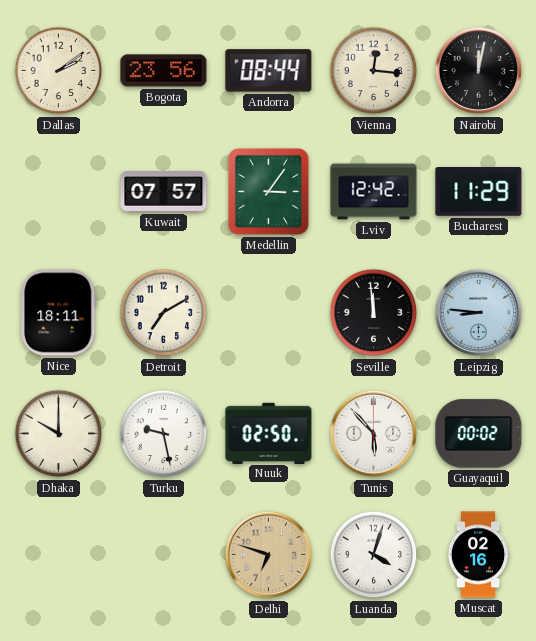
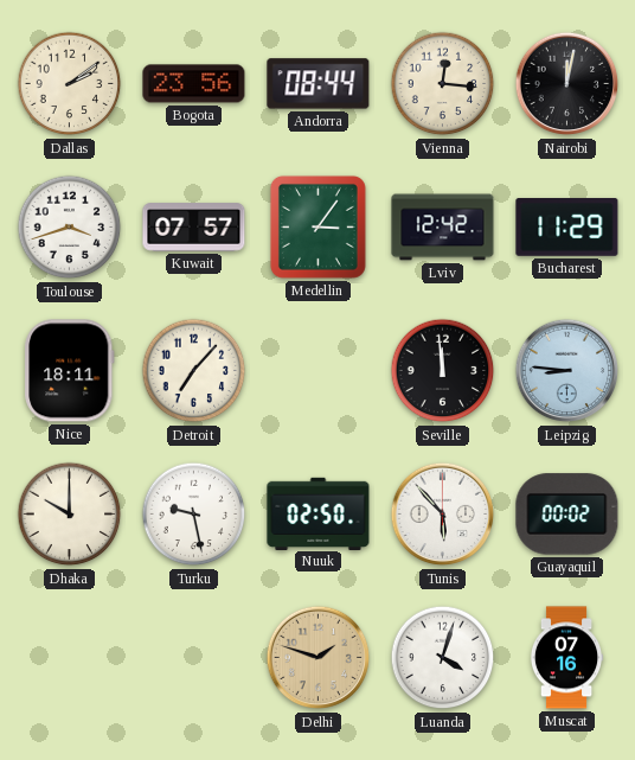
Toulouse: none -> 3:42 (70, 228)
Detroit: 7:10 -> 7:07 (194, 371)
Delhi: 6:48 -> 1:48 (319, 658)
Muscat: 02:16 -> 07:16 (566, 658)
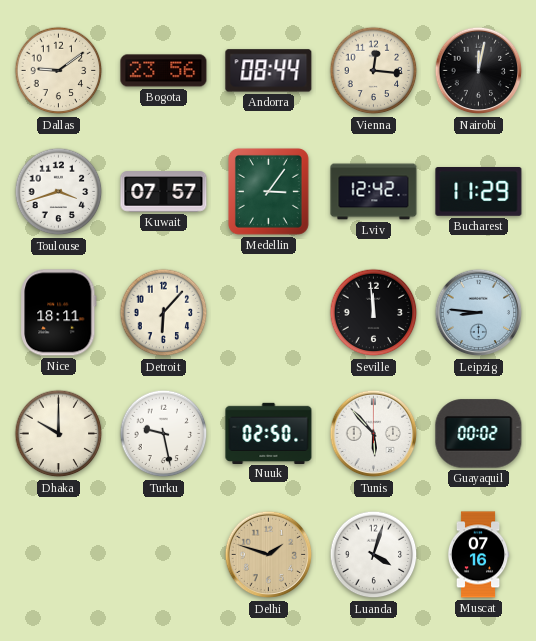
Dallas: 2:09 -> 9:09 (59, 71)
Detroit: 7:07 -> 6:07 (164, 313)
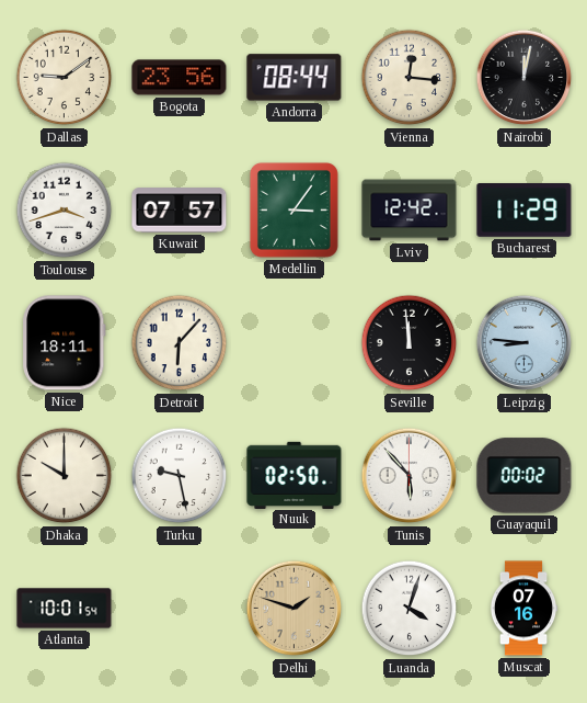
Atlanta: none -> 10:01 (65, 609)
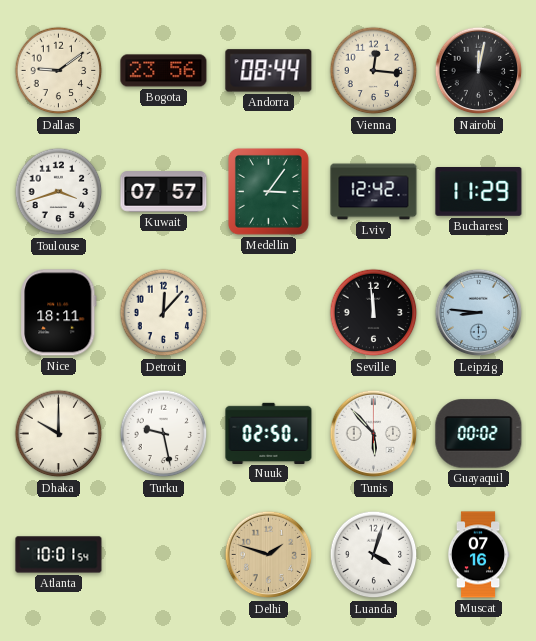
Detroit: 6:07 -> 12:07 (164, 313)
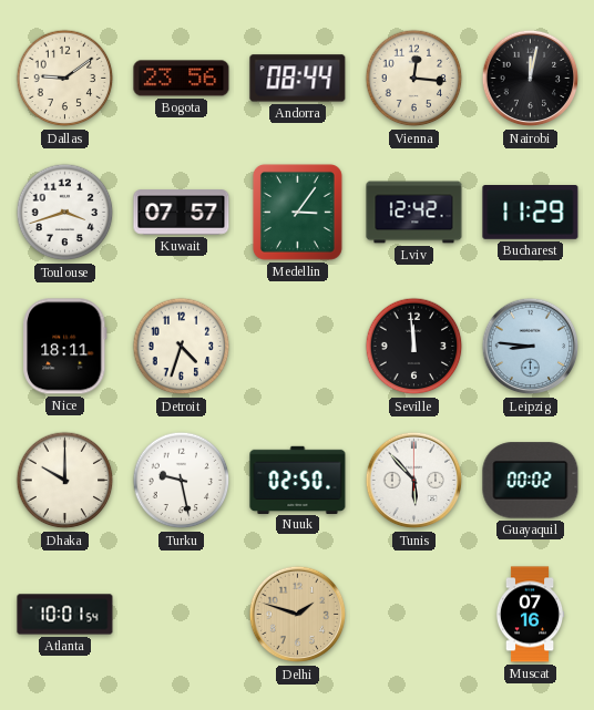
Detroit: 12:07 -> 4:33 (182, 347)
Luanda: 4:03 -> none (374, 555)
